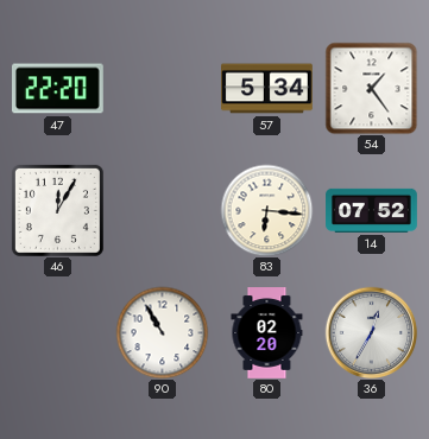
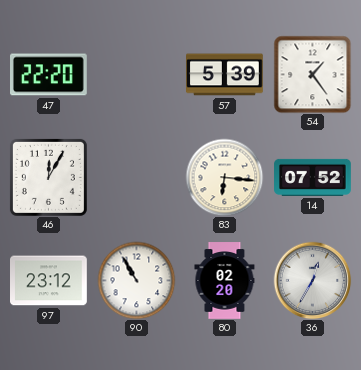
57: 5:34 -> 5:39 (225, 75)
97: none -> 23:12 (49, 281)
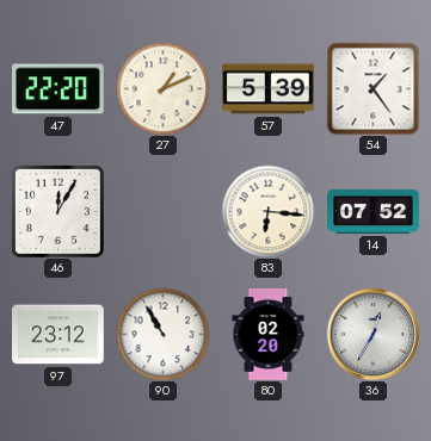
27: none -> 1:11 (162, 88)
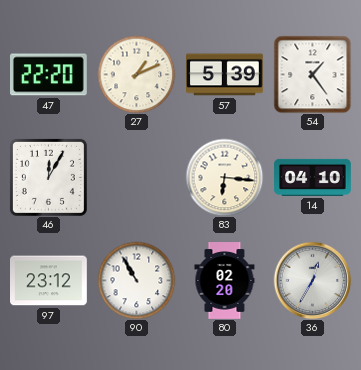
14: 07:52 -> 04:10 (313, 177)
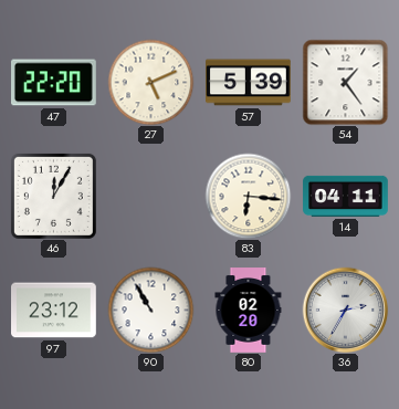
27: 1:11 -> 5:11 (150, 82)
14: 04:10 -> 04:11 (346, 196)
36: 12:35 -> 2:35 (345, 310)
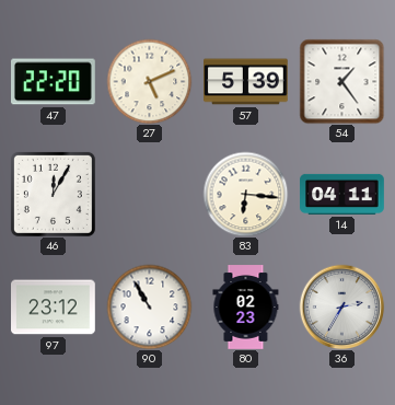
80: 02:20 -> 02:23 (246, 308)
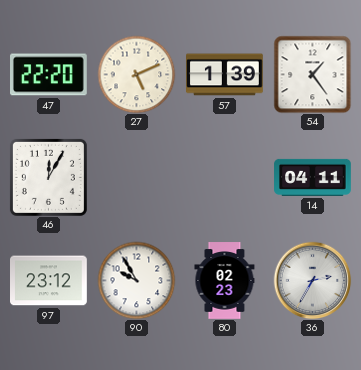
57: 5:39 -> 1:39 (225, 75)
83: 6:16 -> none (245, 194)
90: 10:55 -> 9:55 (136, 280)
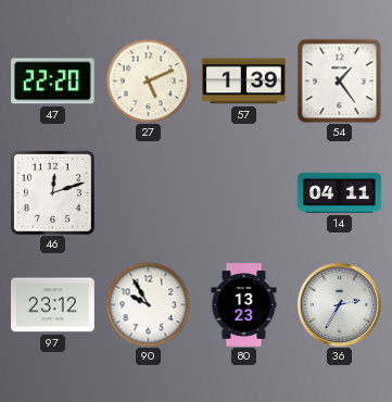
46: 12:05 -> 12:12 (52, 192)
80: 02:23 -> 13:23 (244, 305)
